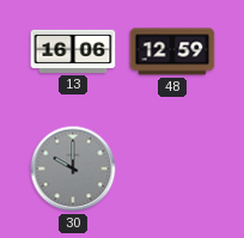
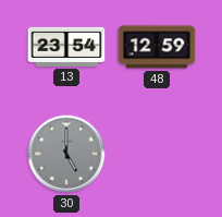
13: 16:06 -> 23:54 (66, 47)
30: 10:00 -> 5:00 (66, 154)
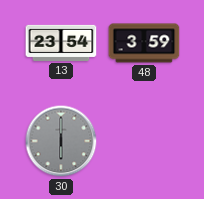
48: 12:59 -> 3:59 (144, 43)
30: 5:00 -> 6:00 (61, 141)
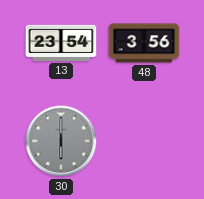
48: 3:59 -> 3:56 (144, 43)
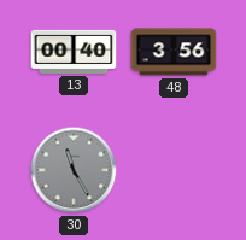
13: 23:54 -> 00:40 (74, 52)
30: 6:00 -> 11:25 (74, 170)
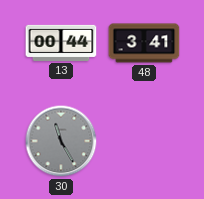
13: 00:40 -> 00:44 (61, 43)
48: 3:56 -> 3:41 (144, 43)
